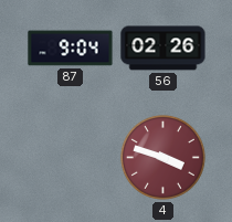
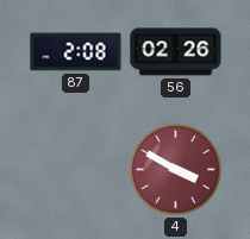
87: 9:04 -> 2:08 (76, 52)
4: 3:48 -> 3:50 (175, 169)
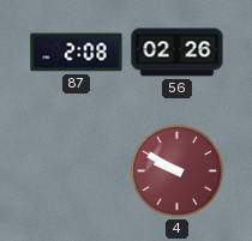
4: 3:50 -> 9:50 (176, 170)
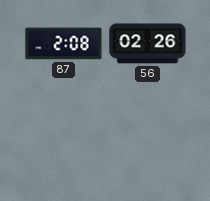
4: 9:50 -> none (176, 170)
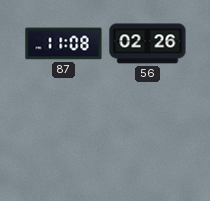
87: 2:08 -> 11:08 (64, 44)
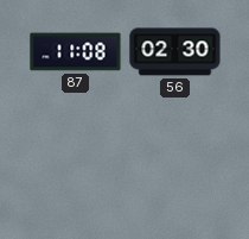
56: 02:26 -> 02:30 (175, 52)
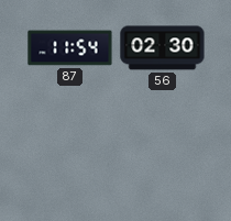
87: 11:08 -> 11:54 (70, 48)
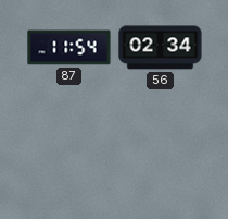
56: 02:30 -> 02:34 (161, 48)
